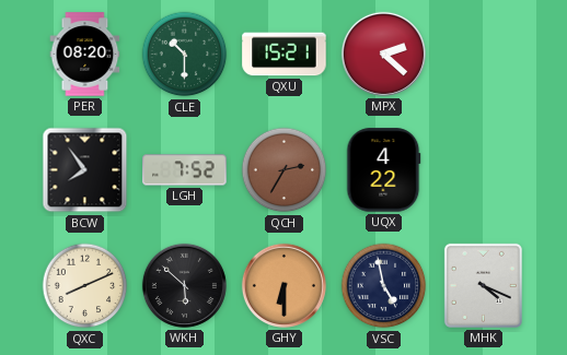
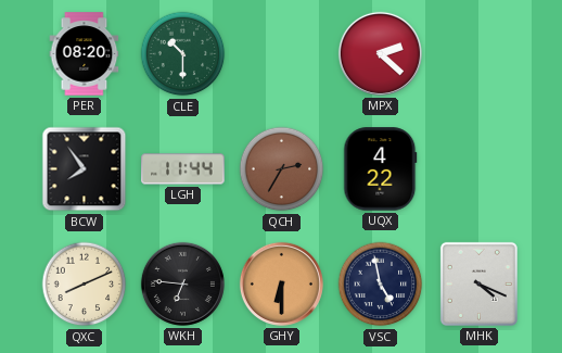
QXU: 15:21 -> none (285, 55)
LGH: 7:52 -> 11:44 (183, 169)
WKH: 5:52 -> 6:46 (182, 283)
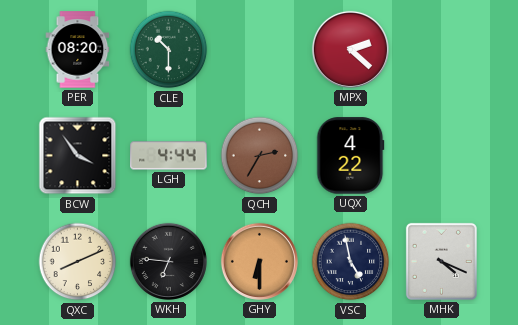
BCW: 7:54 -> 3:54 (78, 156)
LGH: 11:44 -> 4:44 (169, 156)
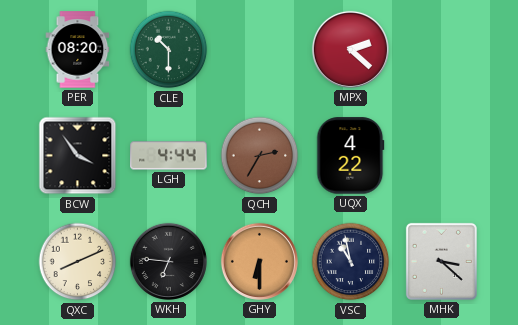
VSC: 4:58 -> 10:58 (351, 262)
MHK: 4:19 -> 3:22 (441, 261)
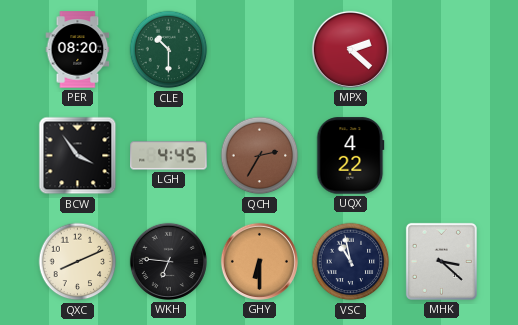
LGH: 4:44 -> 4:45 (169, 156)
